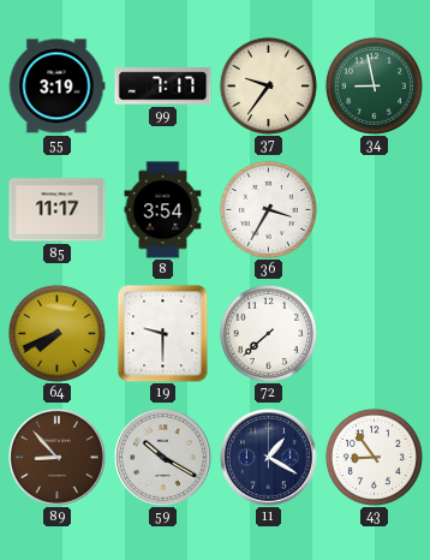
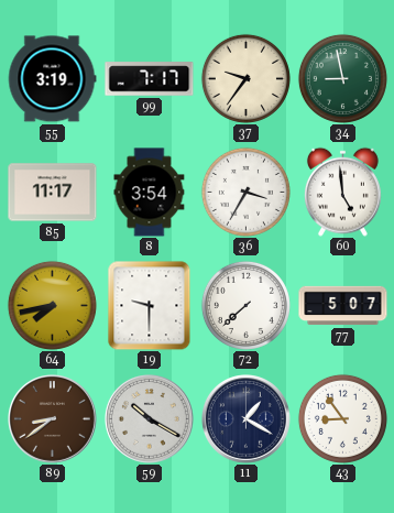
60: none -> 4:59 (342, 192)
64: 7:41 -> 7:43 (52, 305)
77: none -> 5:07 (343, 306)
89: 8:53 -> 8:39 (53, 419)
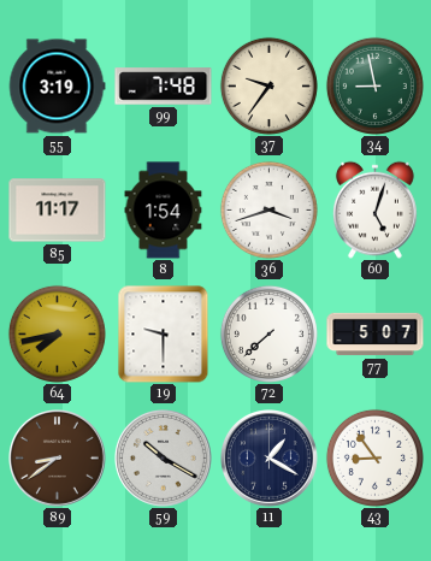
99: 7:17 -> 7:48 (164, 87)
8: 3:54 -> 1:54 (164, 211)
36: 3:35 -> 3:42 (268, 209)
60: 4:59 -> 5:03 (374, 209)
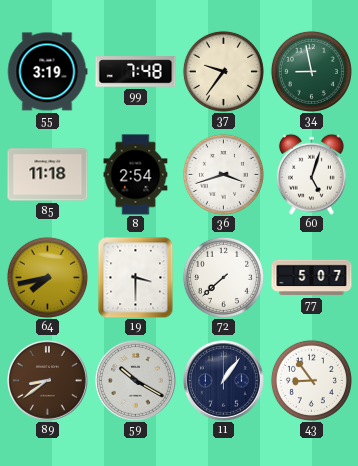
85: 11:17 -> 11:18 (48, 175)
8: 1:54 -> 2:54 (136, 175)
19: 9:30 -> 3:30 (136, 277)
11: 1:20 -> 1:06 (224, 381)
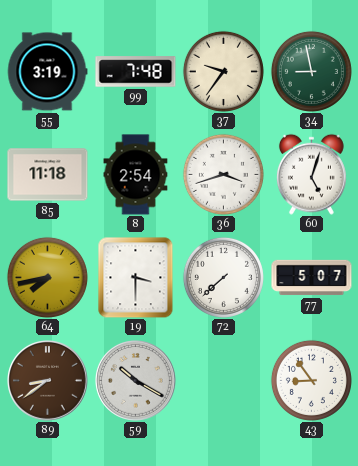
11: 1:06 -> none (224, 381)
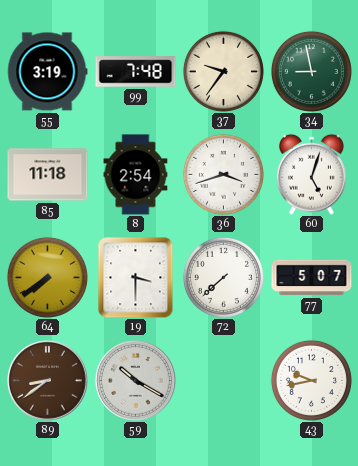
64: 7:43 -> 7:39 (47, 277)
43: 8:54 -> 9:43 (311, 380)
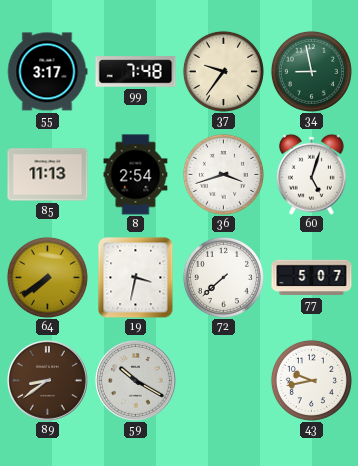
55: 3:19 -> 3:17 (47, 72)
85: 11:18 -> 11:13 (48, 175)
19: 3:30 -> 3:32 (136, 277)
